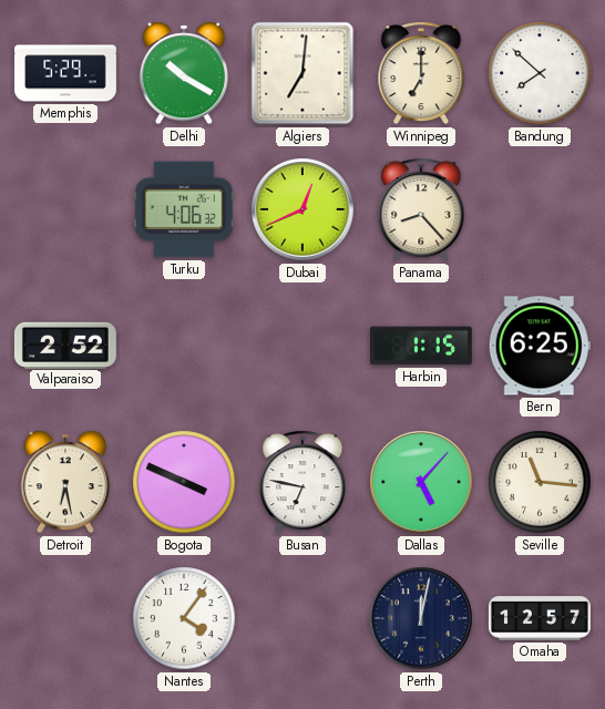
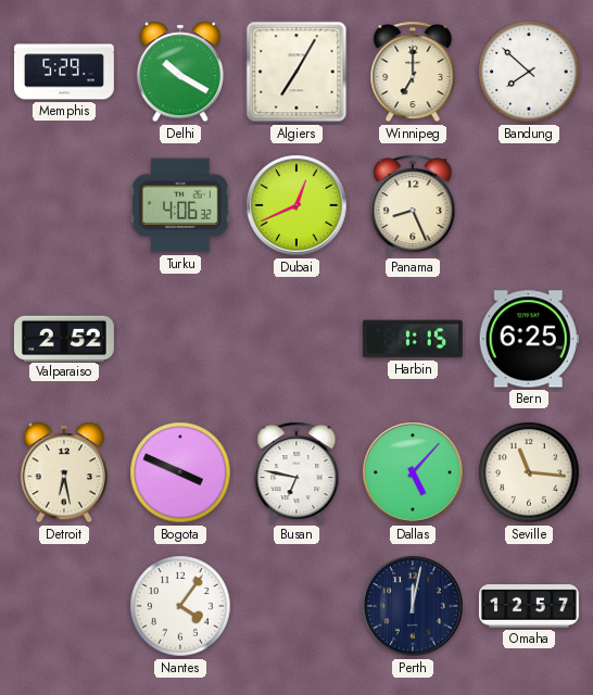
Algiers: 7:01 -> 7:05 (296, 72)
Panama: 8:23 -> 8:26 (413, 205)
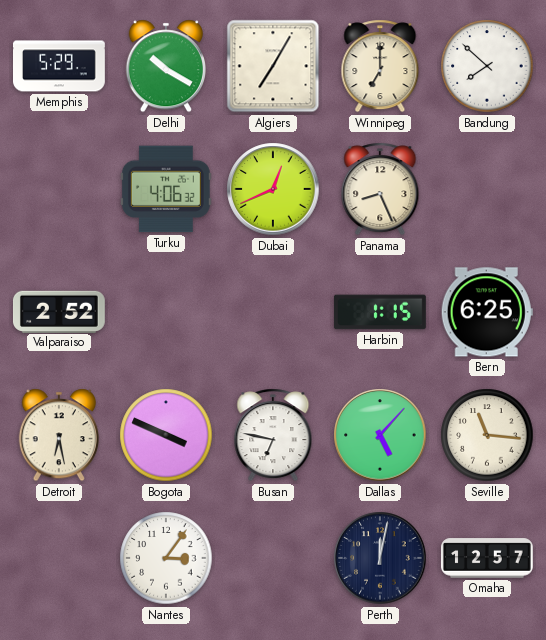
Nantes: 4:06 -> 3:06 (166, 558)
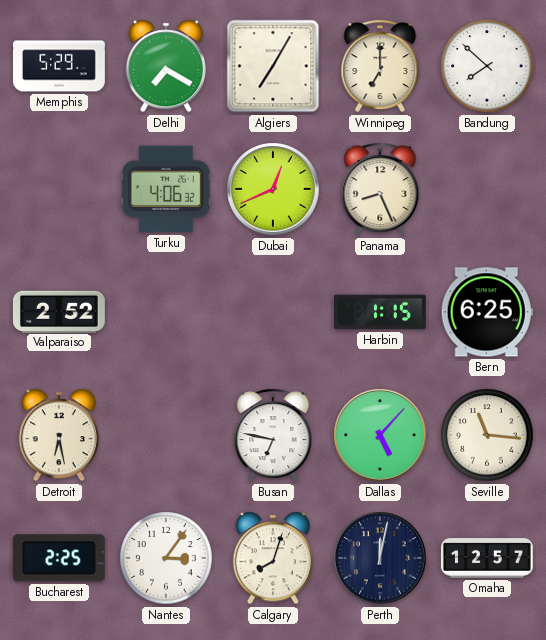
Delhi: 10:20 -> 7:20 (166, 66)
Bogota: 3:49 -> none (166, 435)
Bucharest: none -> 2:25 (59, 558)
Calgary: none -> 8:03 (273, 558)
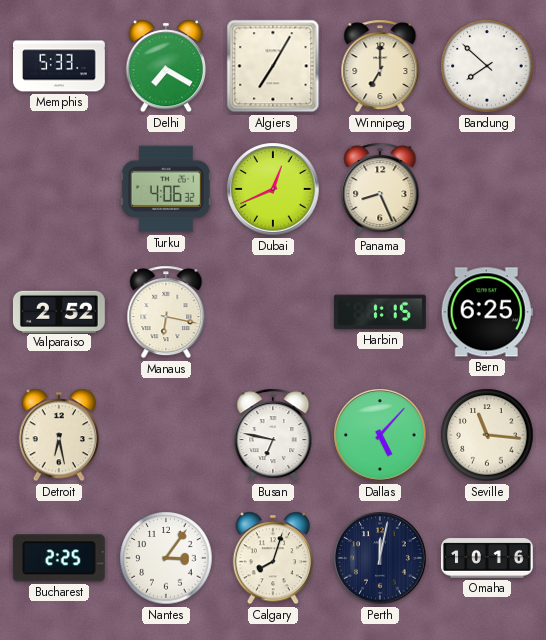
Memphis: 5:29 -> 5:33 (60, 66)
Manaus: none -> 6:17 (166, 312)
Omaha: 12:57 -> 10:16 (487, 558)
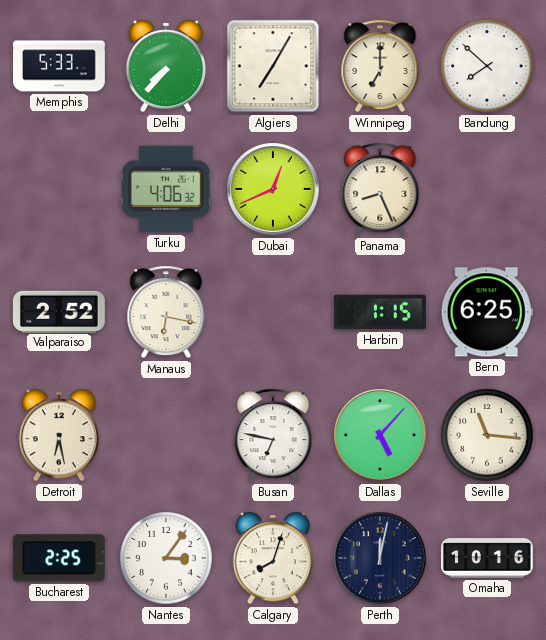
Delhi: 7:20 -> 7:37 (166, 66)
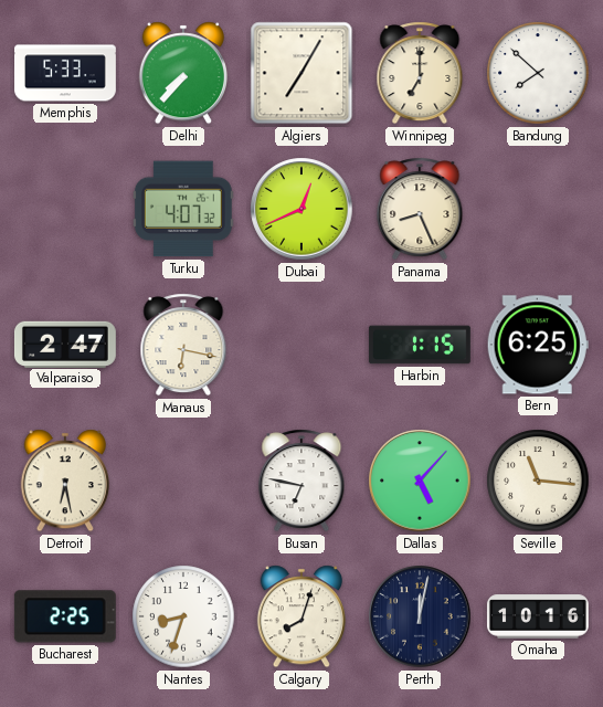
Turku: 4:06 -> 4:07 (183, 209)
Valparaiso: 2:52 -> 2:47 (65, 344)
Nantes: 3:06 -> 8:33 (183, 616)
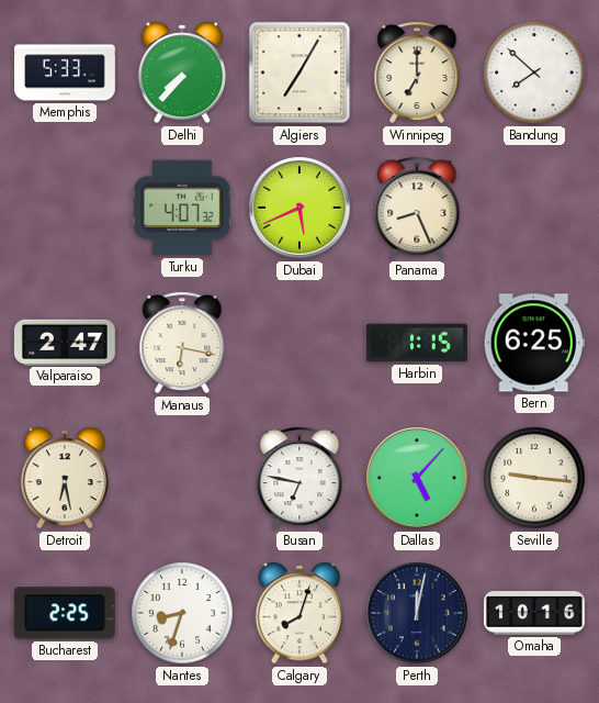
Dubai: 12:41 -> 5:41 (299, 208)
Seville: 11:16 -> 9:16 (534, 478)
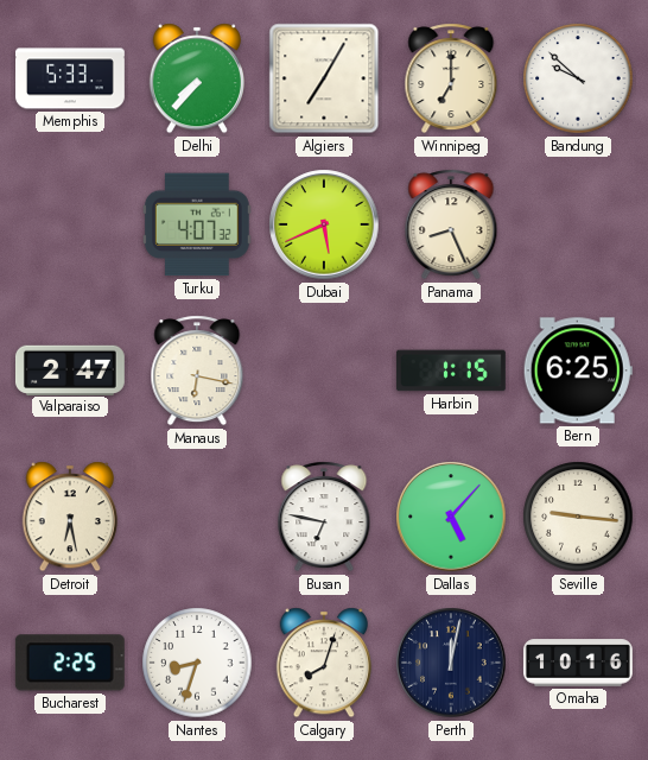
Bandung: 7:52 -> 9:52 (578, 78)
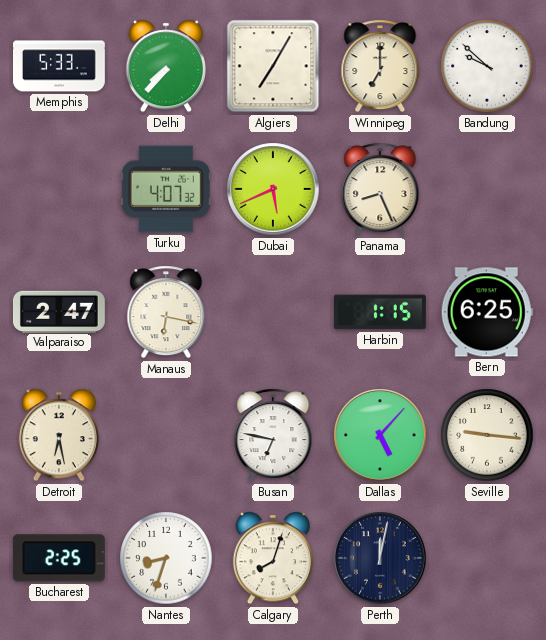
Omaha: 10:16 -> none (578, 663)
